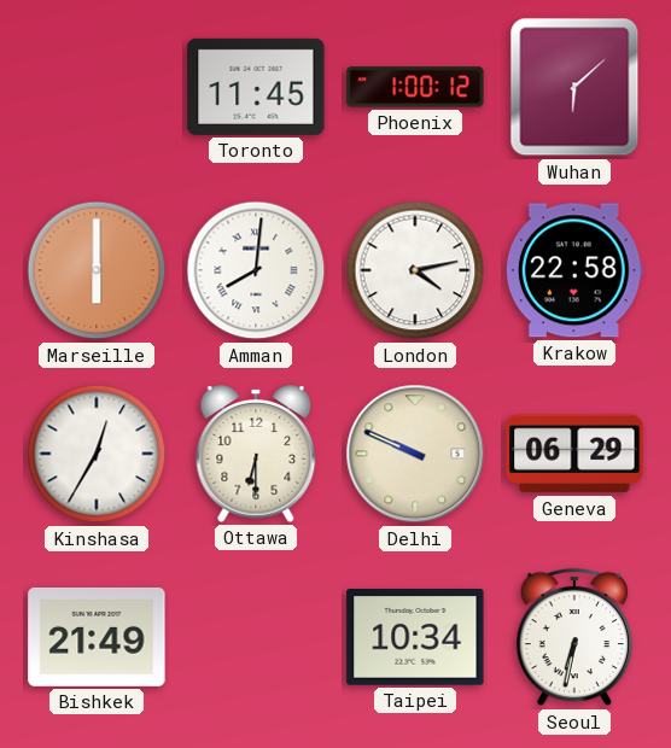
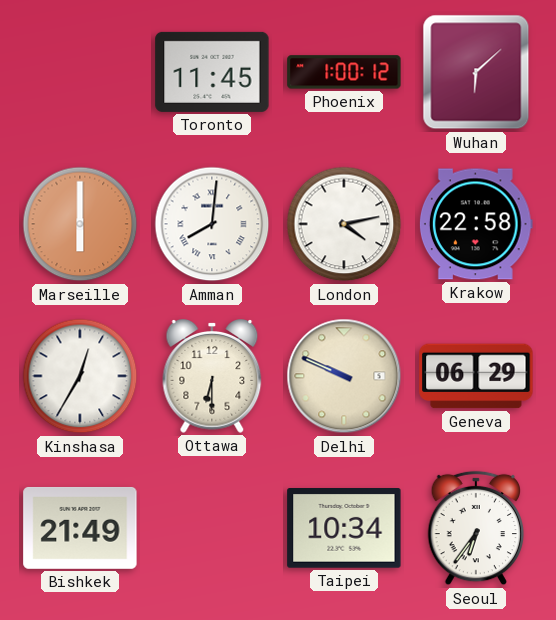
Seoul: 6:32 -> 6:36 (476, 528)
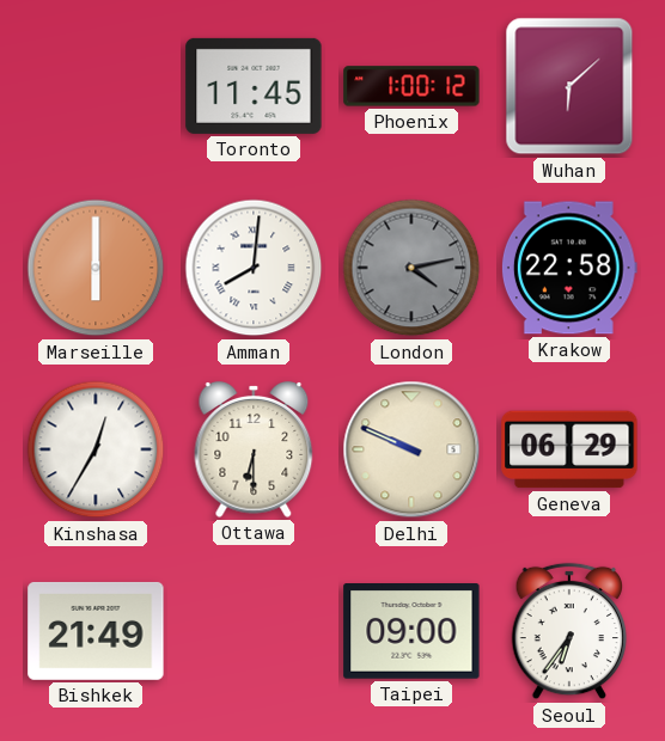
London dial: white -> grey (411, 268)
Taipei: 10:34 -> 09:00 (411, 632)
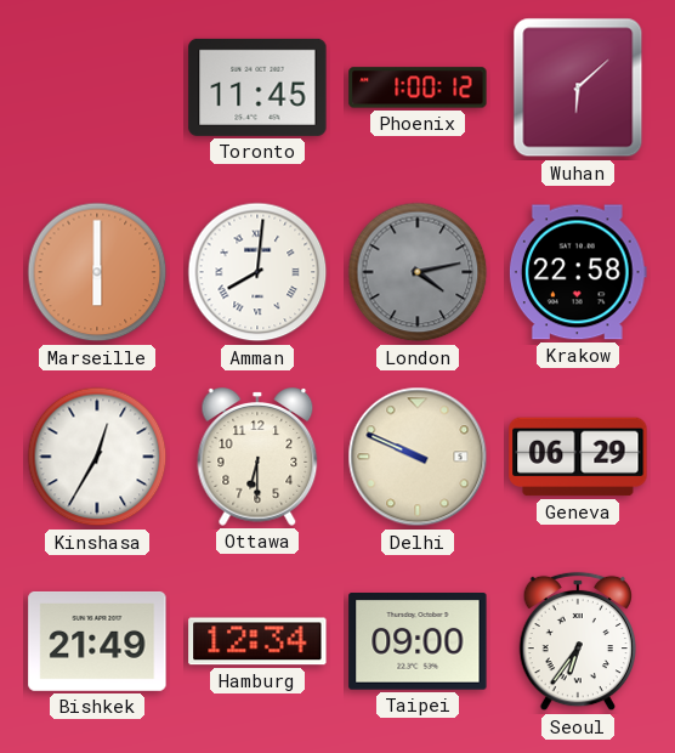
Hamburg: none -> 12:34 (257, 641)
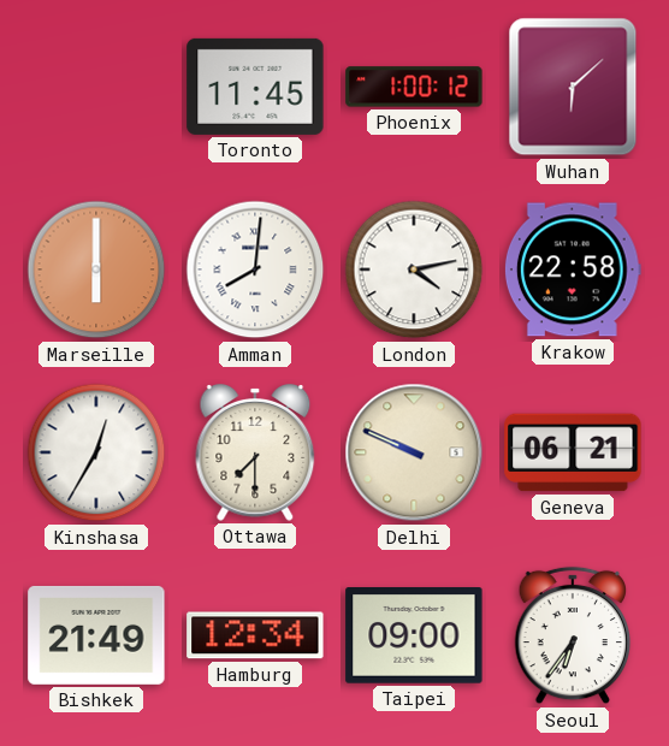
London dial: grey -> white (414, 270)
Ottawa: 6:30 -> 7:30 (255, 452)
Geneva: 06:29 -> 06:21 (573, 452)
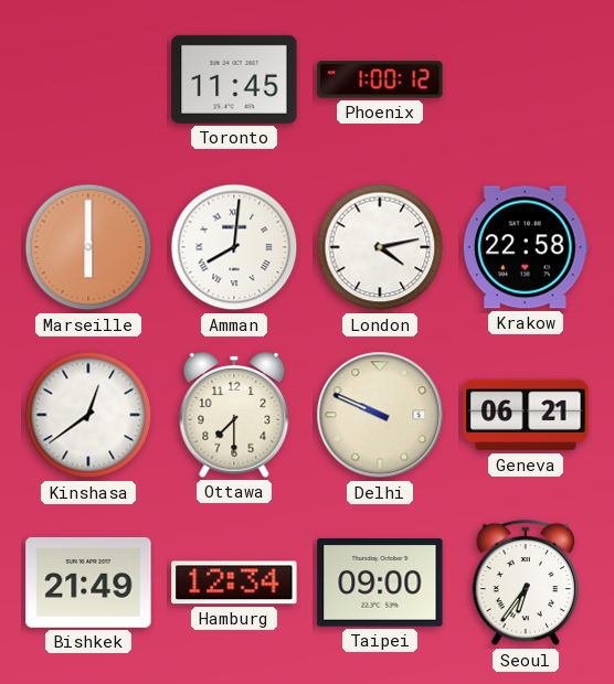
Wuhan: 6:08 -> none (573, 87)
Kinshasa: 12:35 -> 12:39 (88, 415)
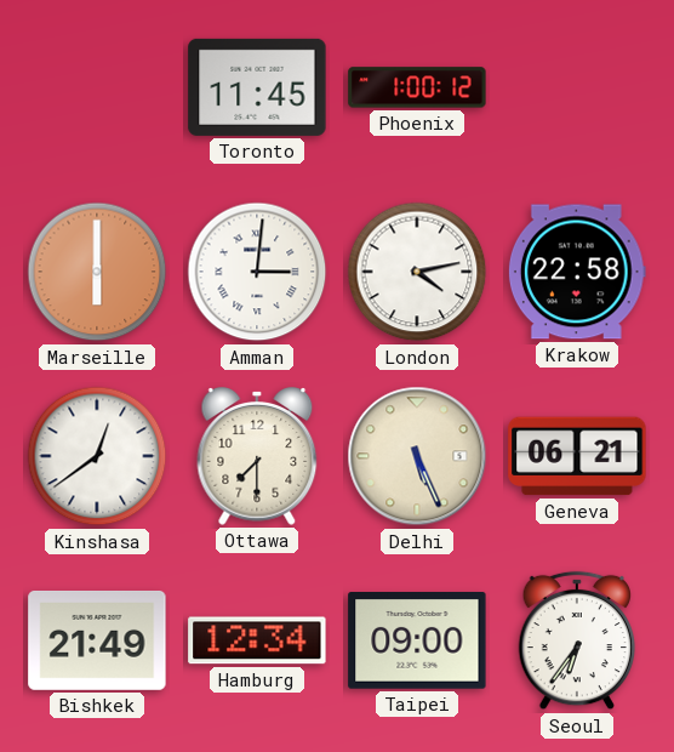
Amman: 8:01 -> 3:01 (257, 272)
Delhi: 9:49 -> 5:26 (417, 456)
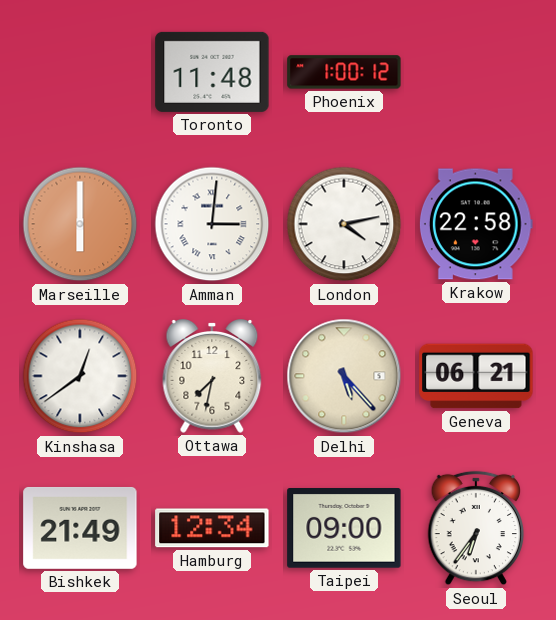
Toronto: 11:45 -> 11:48 (212, 72)
Ottawa: 7:30 -> 7:32 (212, 376)
Delhi: 5:26 -> 5:23 (344, 376)
